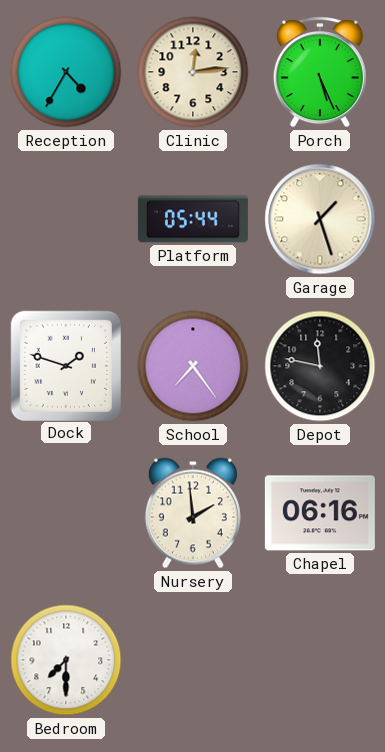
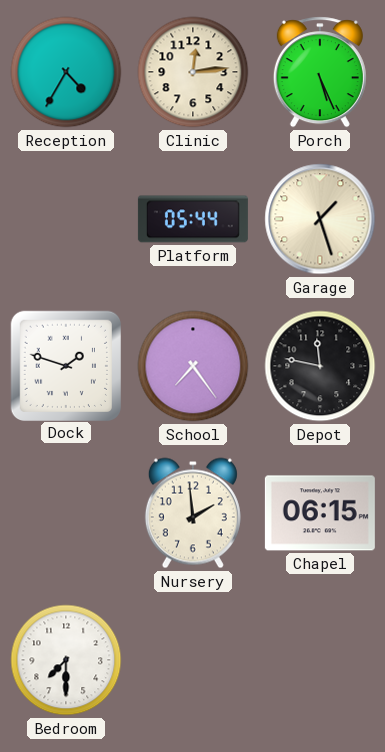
Chapel: 06:16 -> 06:15 (320, 513)
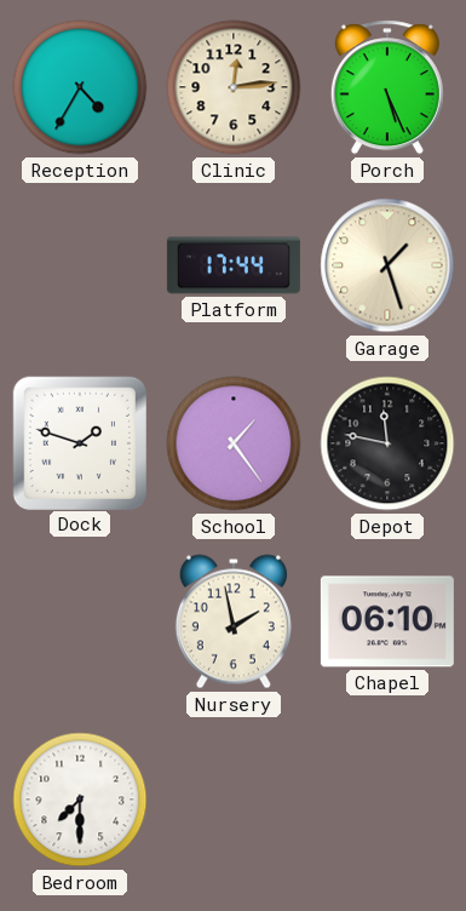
Platform: 05:44 -> 17:44 (234, 265)
School: 7:24 -> 1:24 (234, 443)
Nursery: 1:59 -> 1:58 (234, 621)
Chapel: 06:15 -> 06:10 (387, 621)
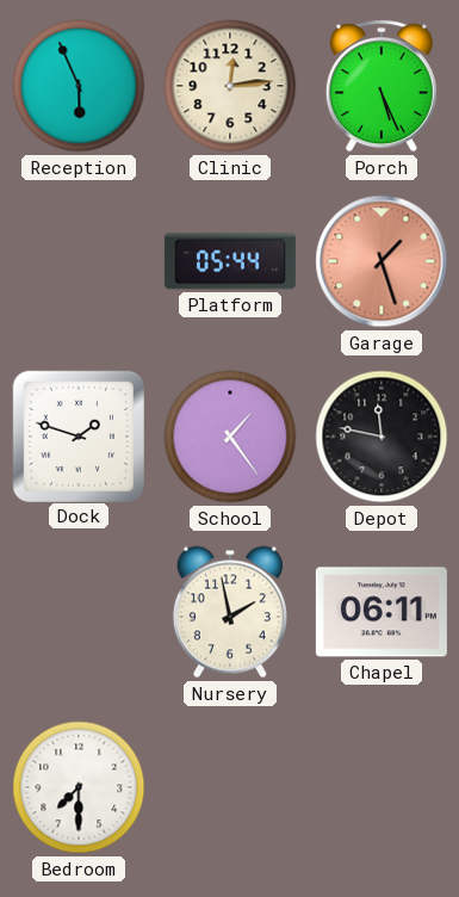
Reception: 4:35 -> 5:56 (79, 86)
Platform: 17:44 -> 05:44 (230, 261)
Garage dial: cream -> salmon (382, 261)
Chapel: 06:10 -> 06:11 (382, 612)
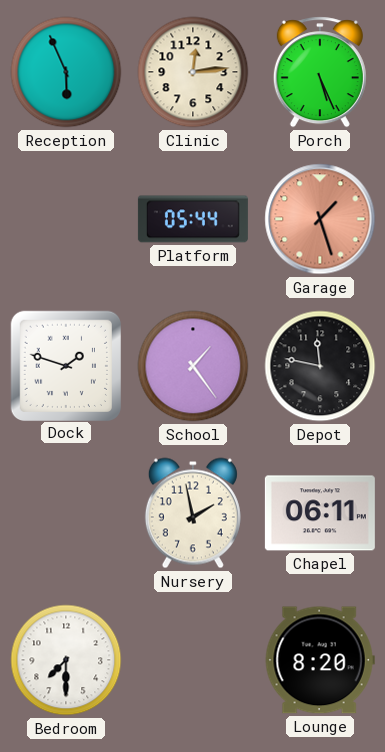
Lounge: none -> 8:20 (320, 660)
